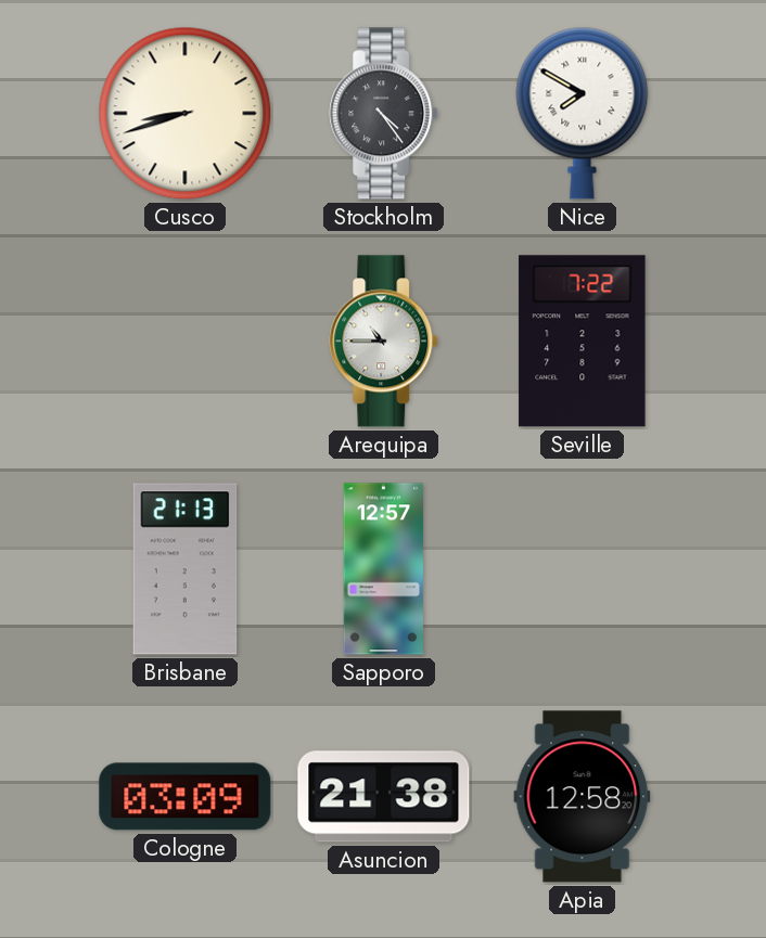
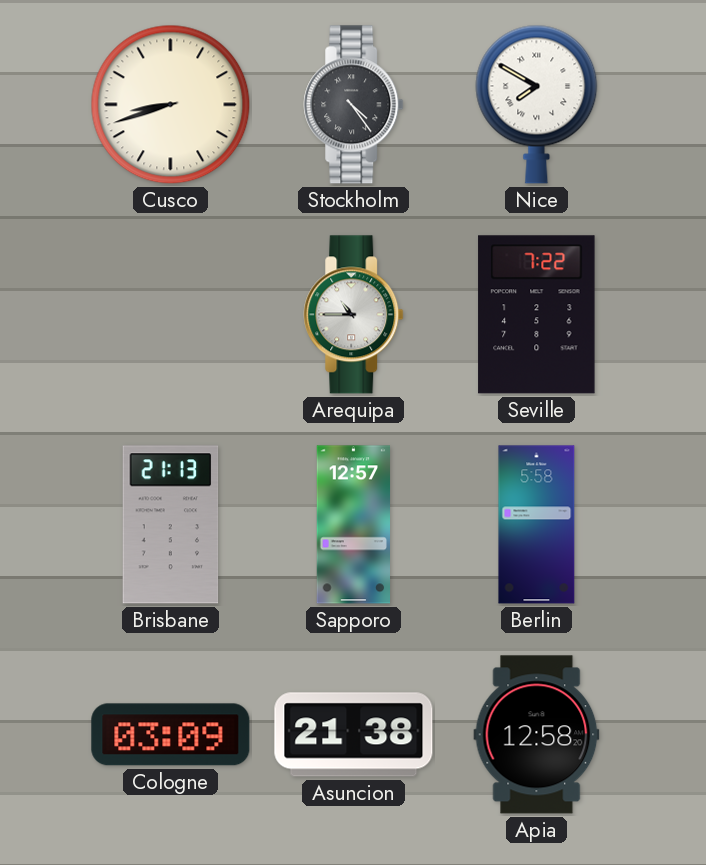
Berlin: none -> 5:58 (537, 525)
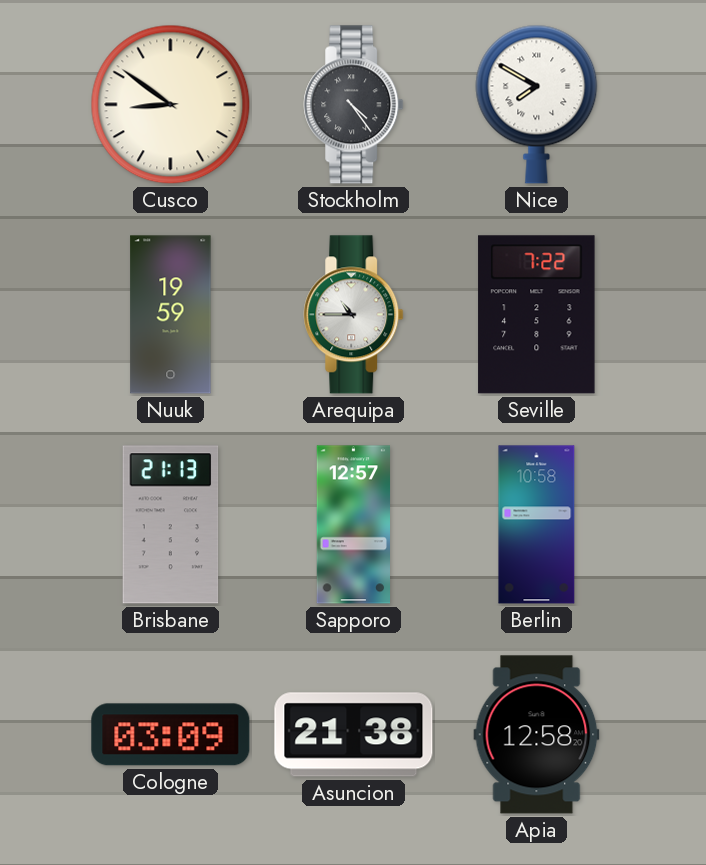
Cusco: 8:42 -> 8:51 (171, 105)
Nuuk: none -> 19:59 (171, 315)
Berlin: 5:58 -> 10:58 (537, 525)
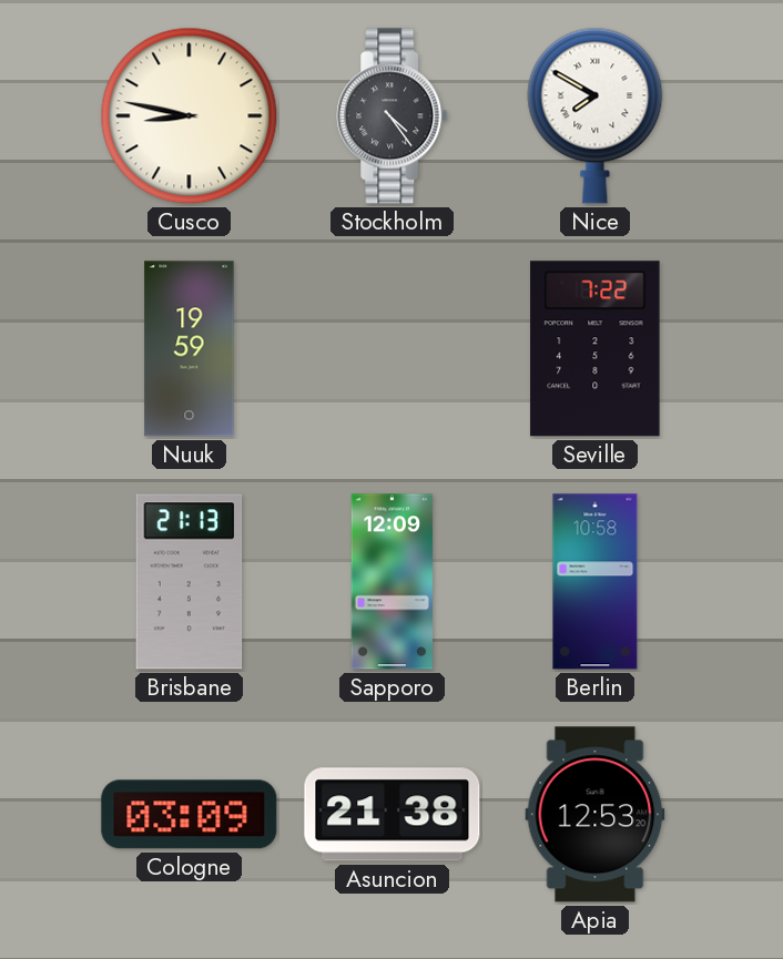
Cusco: 8:51 -> 8:47 (190, 116)
Arequipa: 10:45 -> none (354, 315)
Sapporo: 12:57 -> 12:09 (393, 582)
Apia: 12:58 -> 12:53 (596, 815)
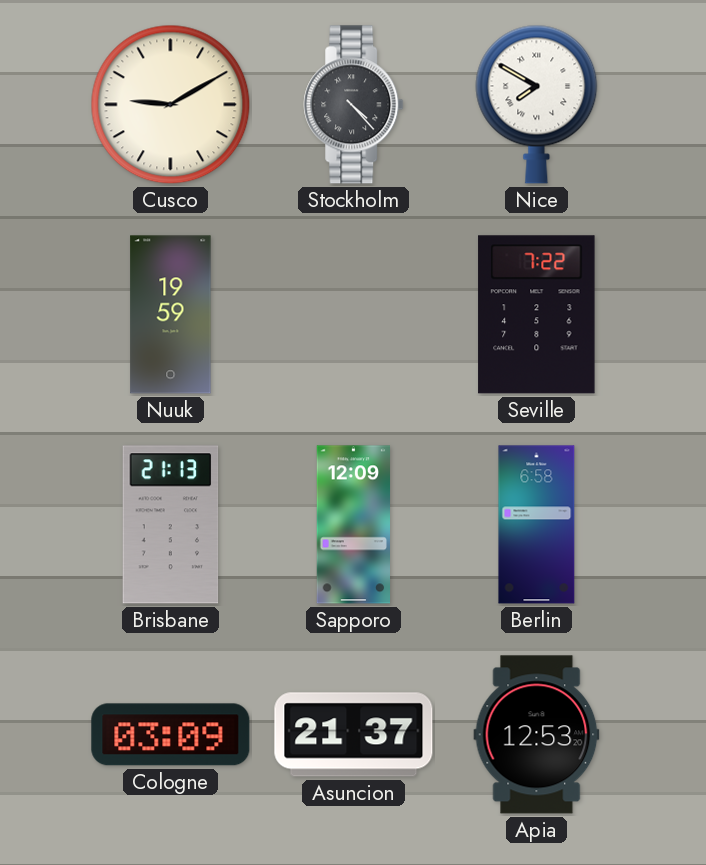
Cusco: 8:47 -> 9:10 (171, 105)
Stockholm: 4:24 -> 4:23 (354, 105)
Berlin: 10:58 -> 6:58 (537, 525)
Asuncion: 21:38 -> 21:37 (354, 735)
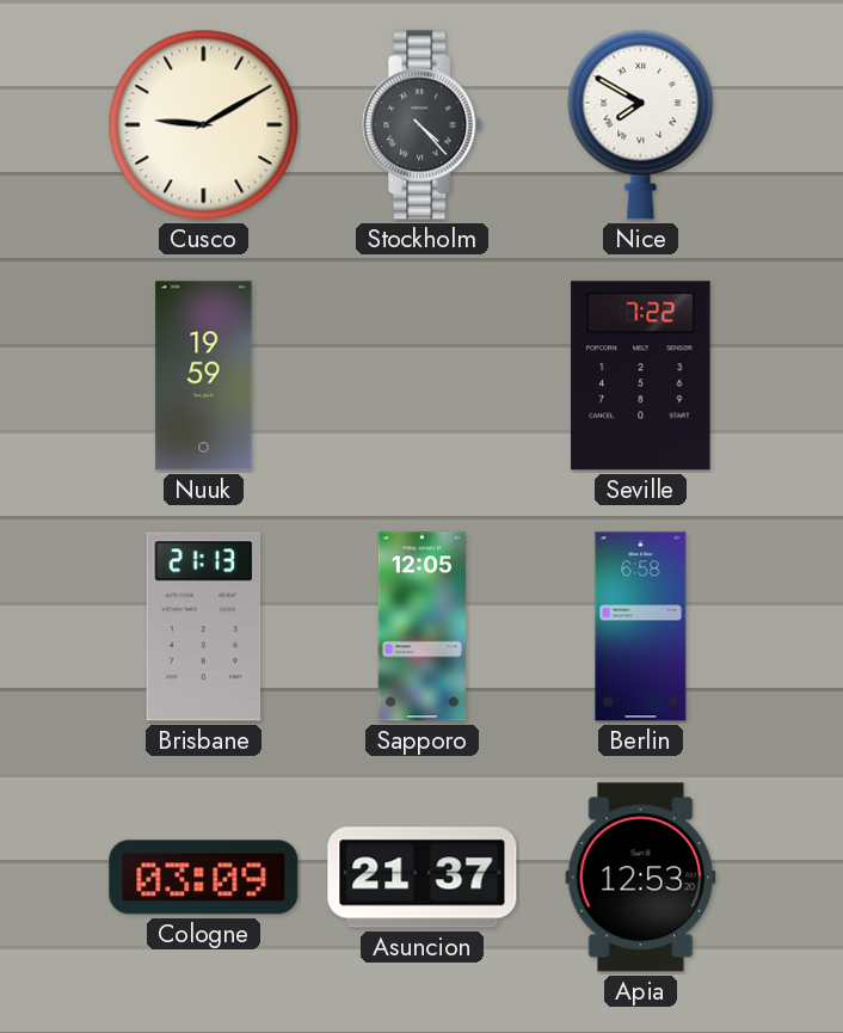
Sapporo: 12:09 -> 12:05 (423, 627)
